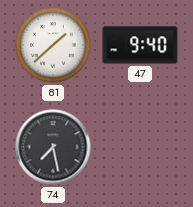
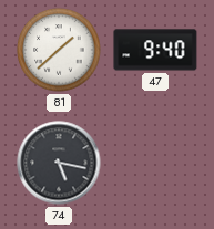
74: 7:28 -> 5:17 (59, 163)
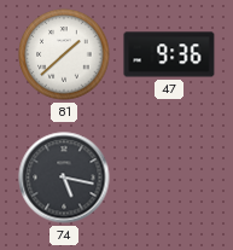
47: 9:40 -> 9:36 (169, 54)
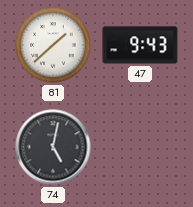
47: 9:36 -> 9:43 (140, 45)
74: 5:17 -> 5:02 (53, 147)
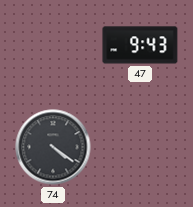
81: 1:38 -> none (53, 45)
74: 5:02 -> 4:21 (53, 147)
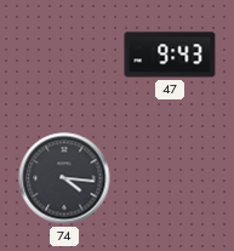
74: 4:21 -> 4:16 (64, 178)
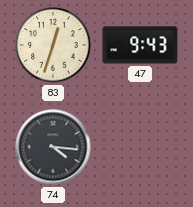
83: none -> 12:33 (53, 45)
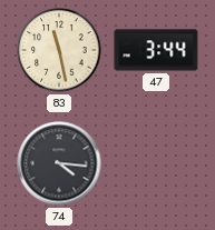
83: 12:33 -> 11:28 (59, 50)
47: 9:43 -> 3:44 (156, 50)
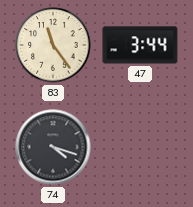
83: 11:28 -> 11:24 (53, 45)
74: 4:16 -> 4:18 (53, 147)
